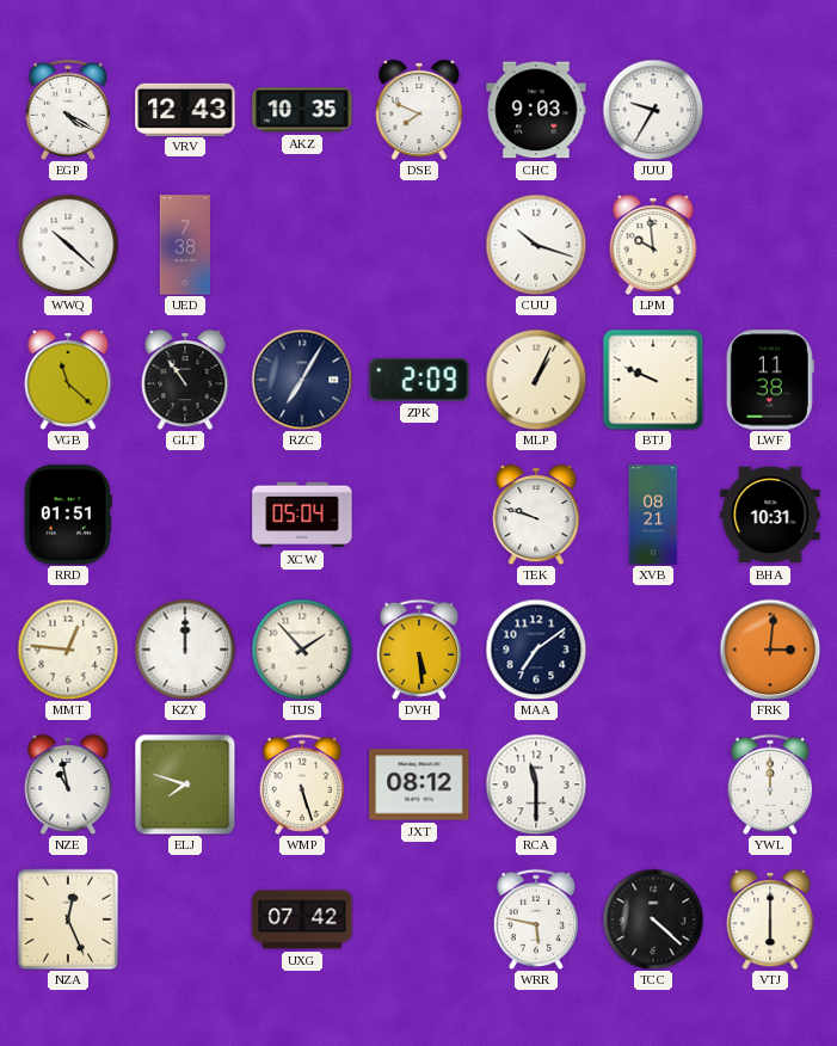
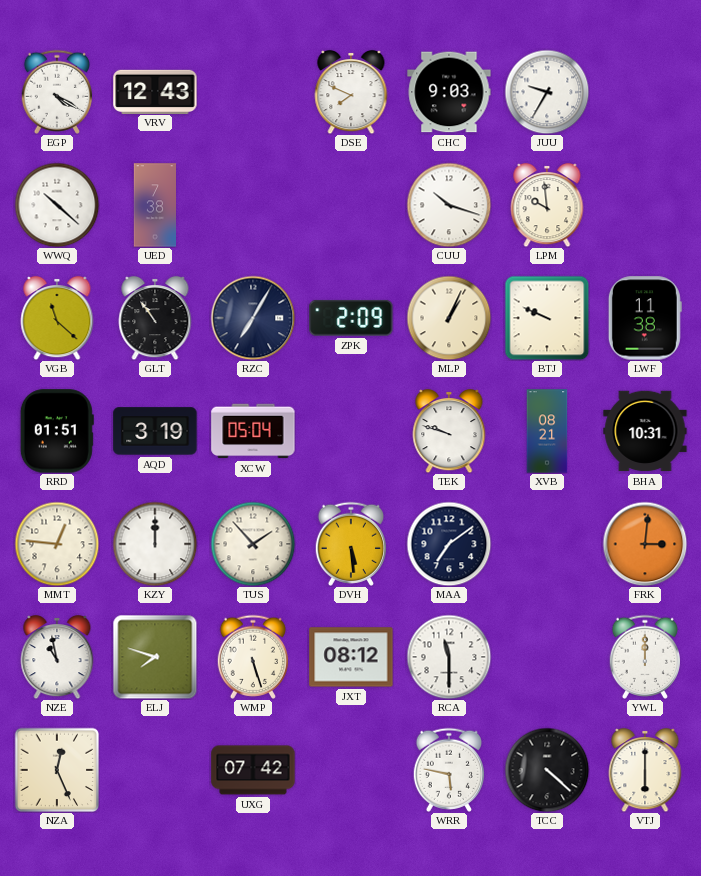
AKZ: 10:35 -> none (302, 110)
AQD: none -> 3:19 (155, 431)
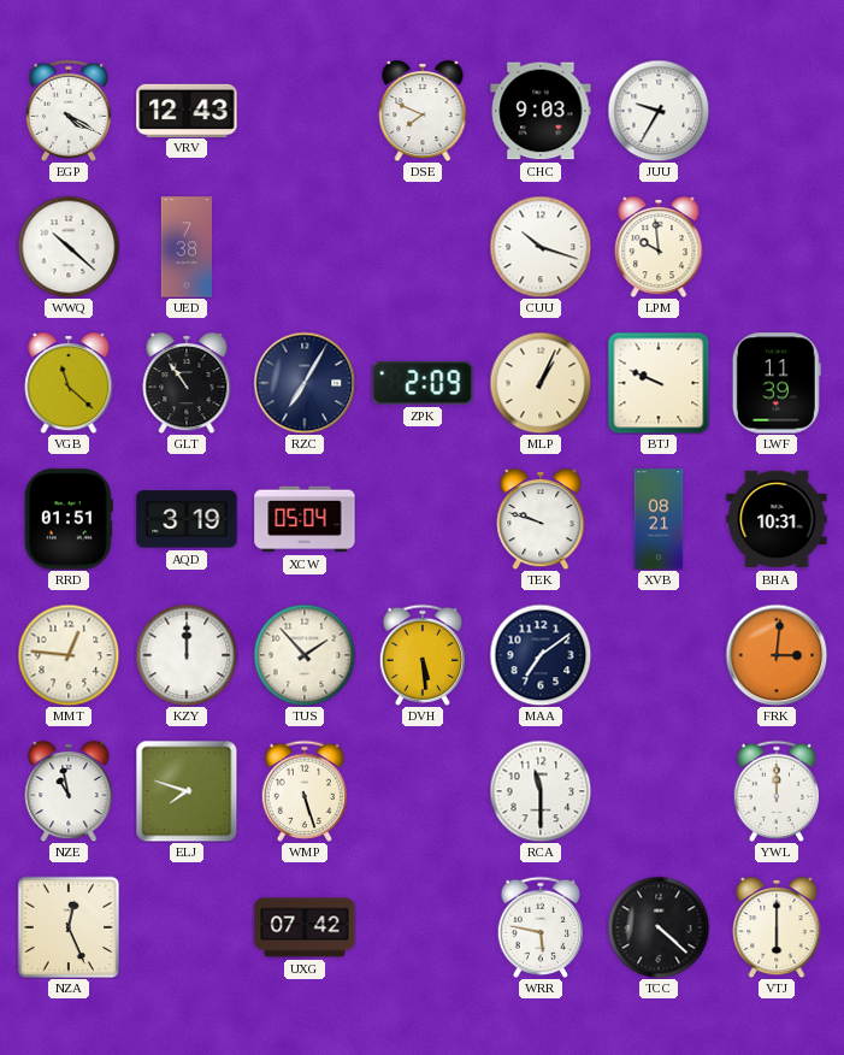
LWF: 11:38 -> 11:39 (777, 383)
JXT: 08:12 -> none (351, 657)
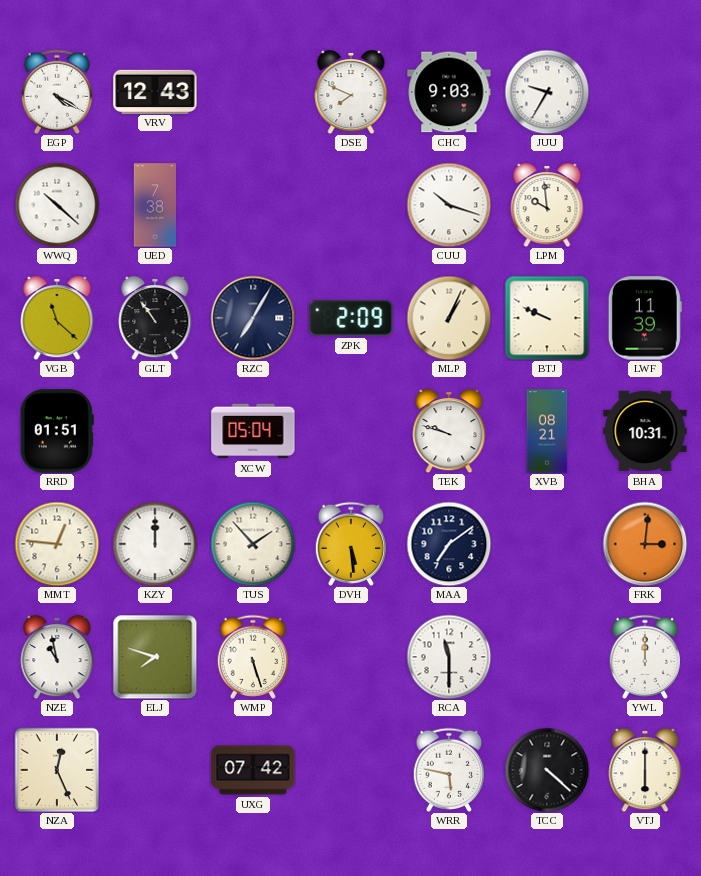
AQD: 3:19 -> none (187, 519)
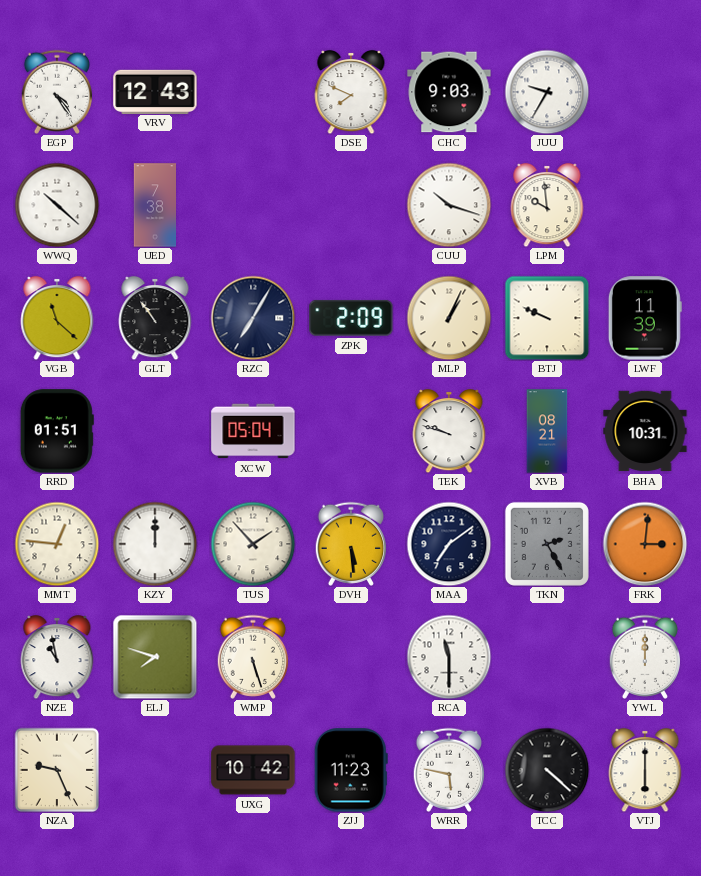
EGP: 4:20 -> 4:24 (56, 92)
TKN: none -> 2:25 (547, 544)
NZA: 12:26 -> 9:26 (57, 770)
UXG: 07:42 -> 10:42 (253, 770)
ZJJ: none -> 11:23 (351, 770)
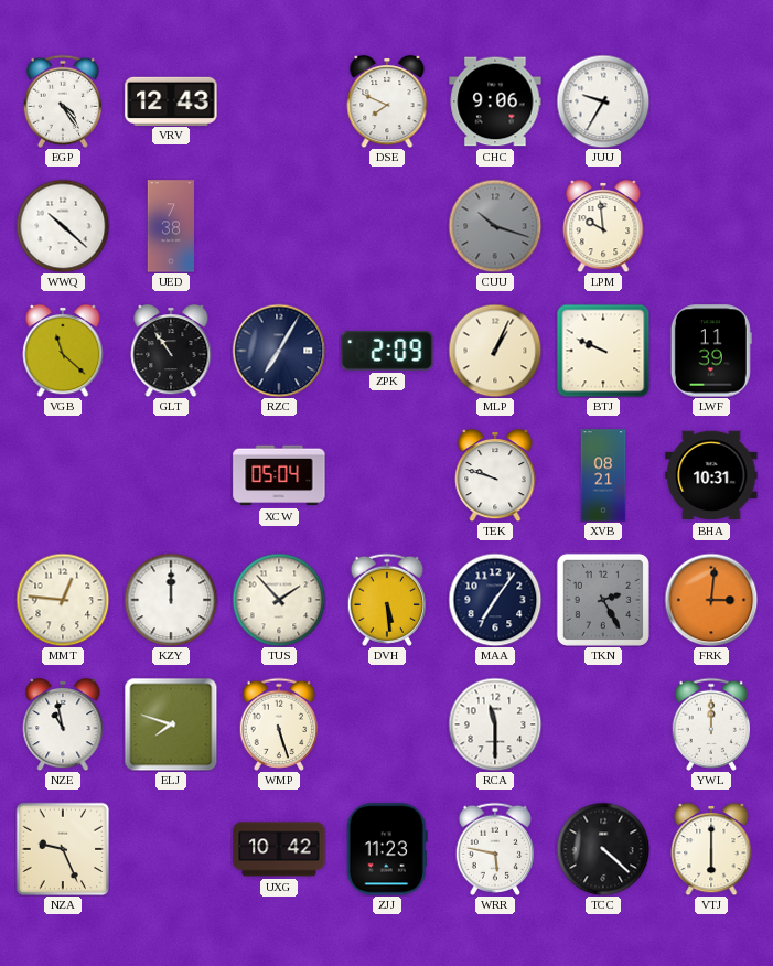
CHC: 9:03 -> 9:06 (495, 101)
CUU dial: white -> grey (495, 226)
RRD: 01:51 -> none (57, 431)
MAA: 7:09 -> 7:06 (495, 600)
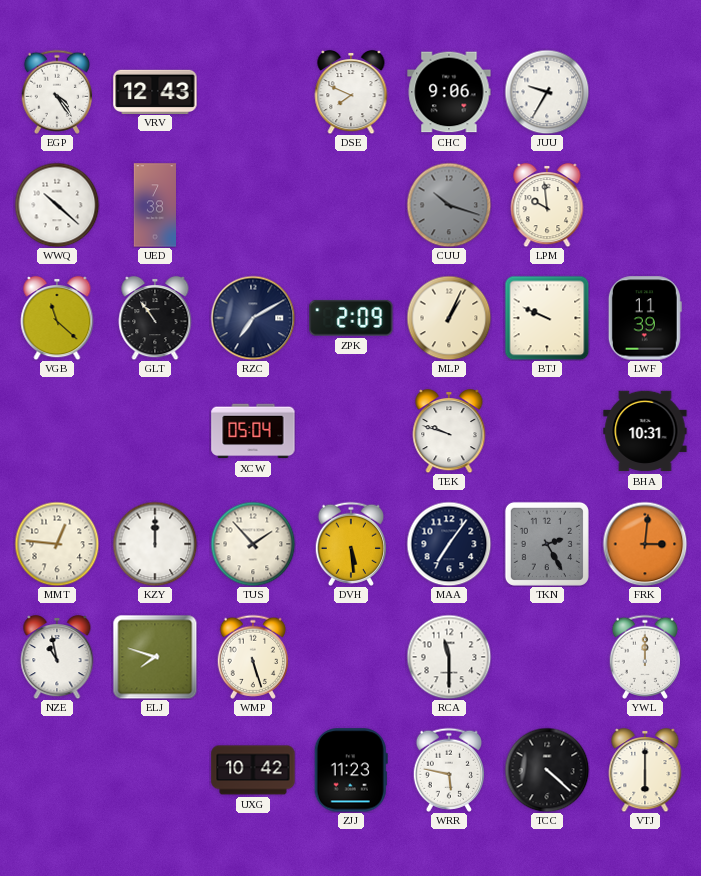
RZC: 7:05 -> 7:10 (253, 318)
XVB: 08:21 -> none (603, 475)
NZA: 9:26 -> none (63, 849)
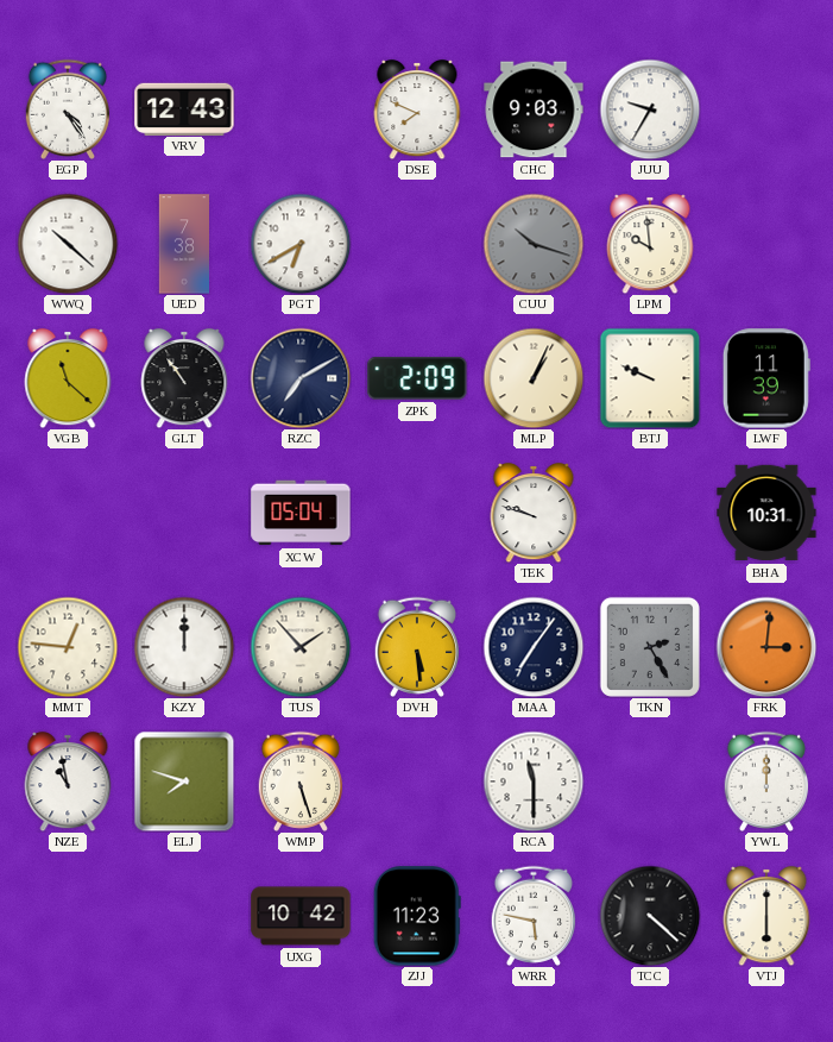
CHC: 9:06 -> 9:03 (534, 109)
PGT: none -> 6:40 (301, 244)
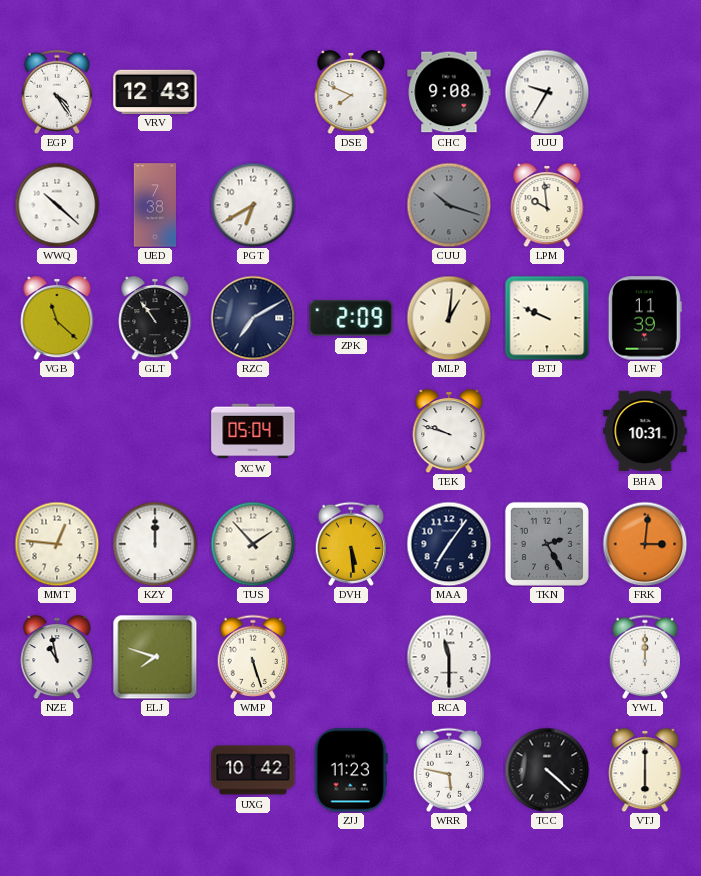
CHC: 9:03 -> 9:08 (449, 92)
MLP: 1:04 -> 1:01 (449, 318)
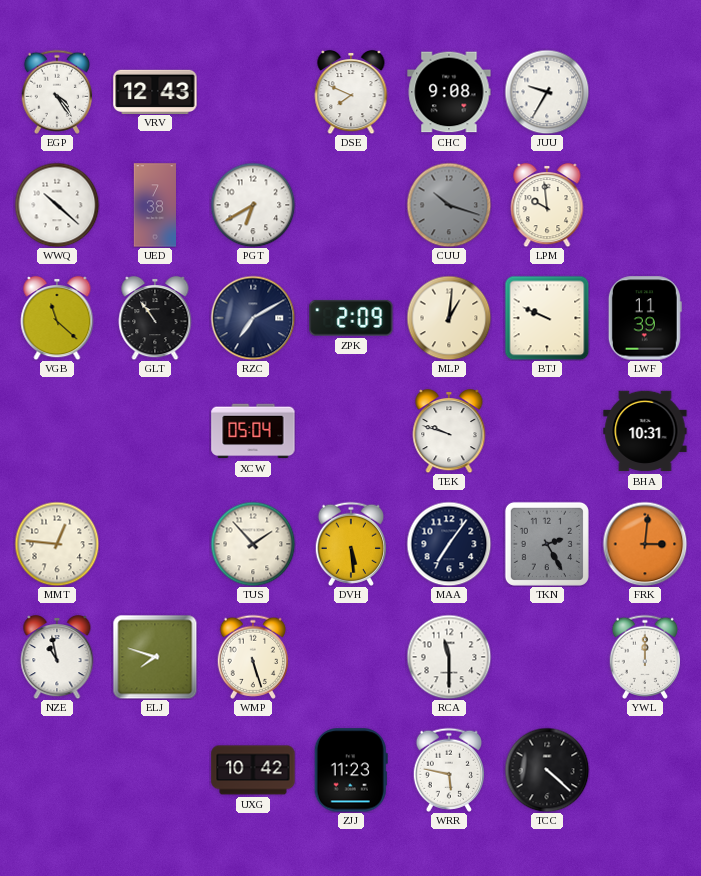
KZY: 12:00 -> none (155, 544)
VTJ: 6:00 -> none (645, 770)
